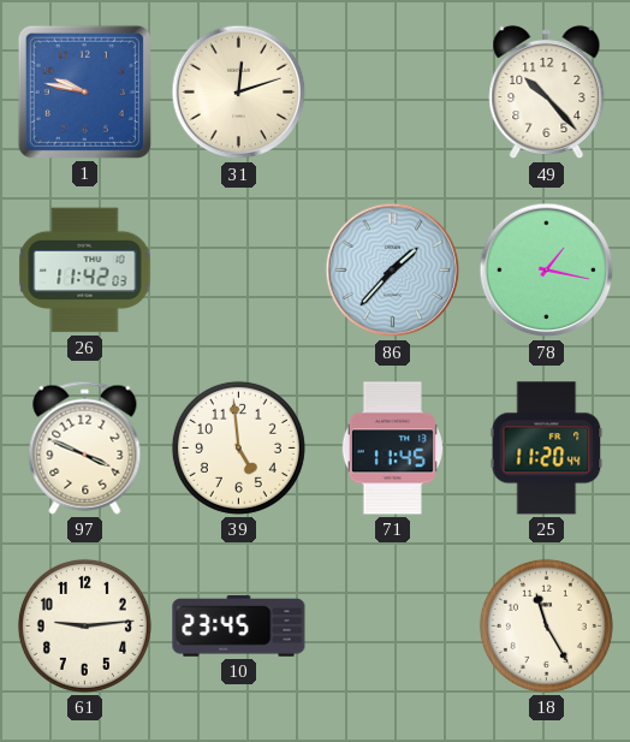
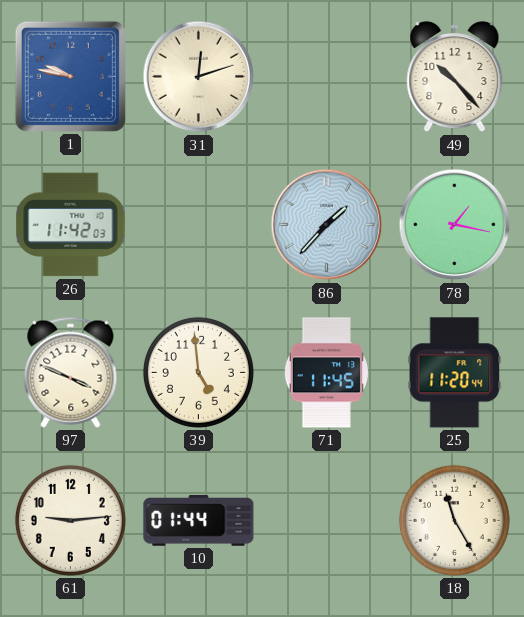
10: 23:45 -> 01:44 (199, 521)
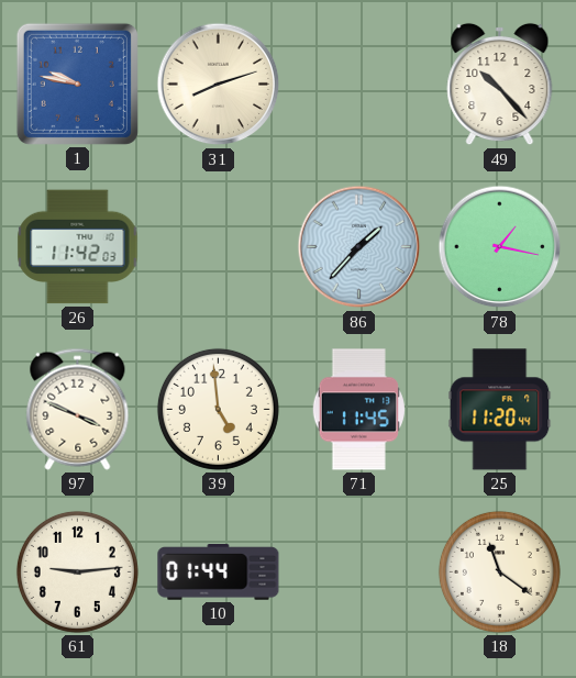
31: 12:12 -> 8:12 (219, 85)
18: 11:25 -> 11:21 (499, 571)
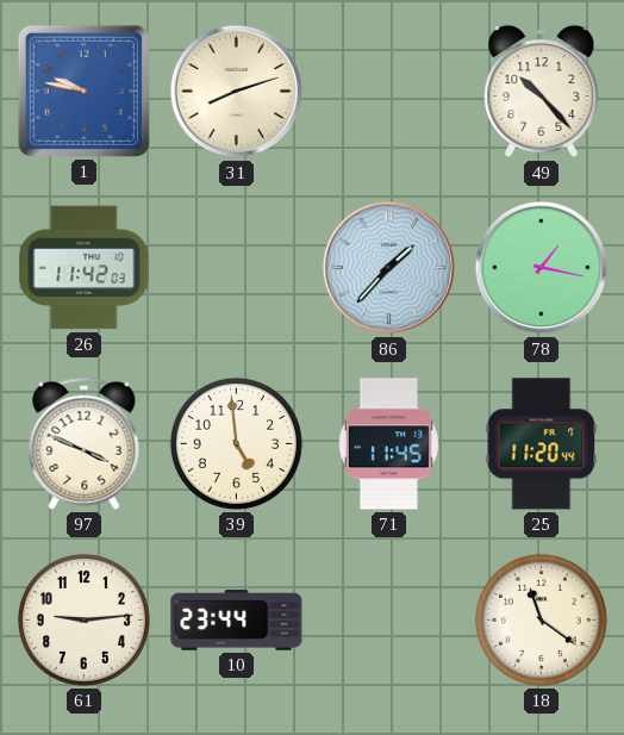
10: 01:44 -> 23:44 (237, 621)
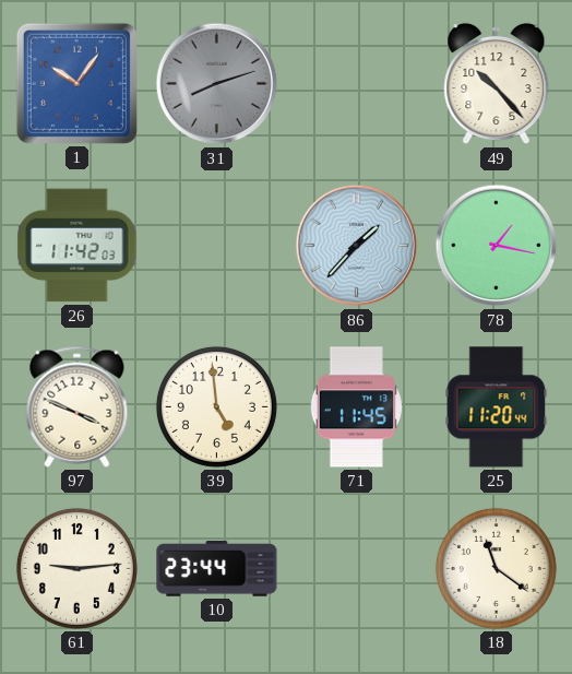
1: 9:47 -> 10:06 (76, 83)
31 dial: cream -> grey (217, 84)
